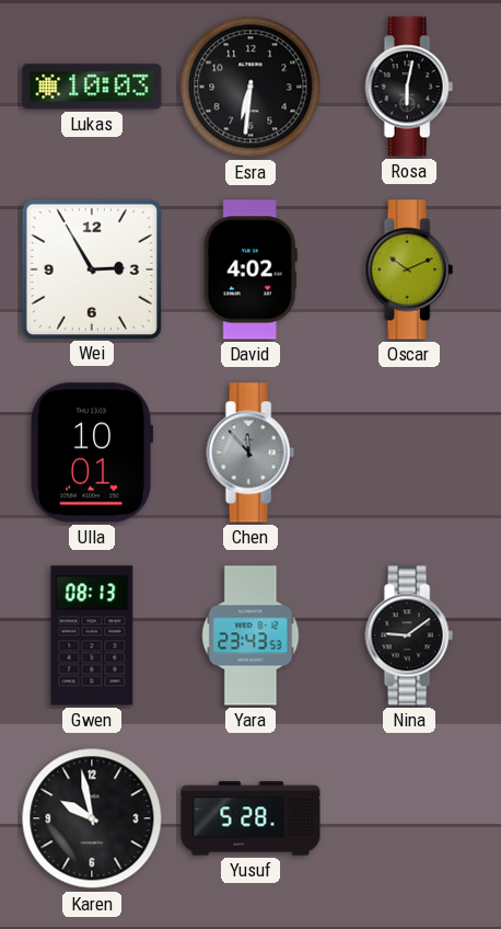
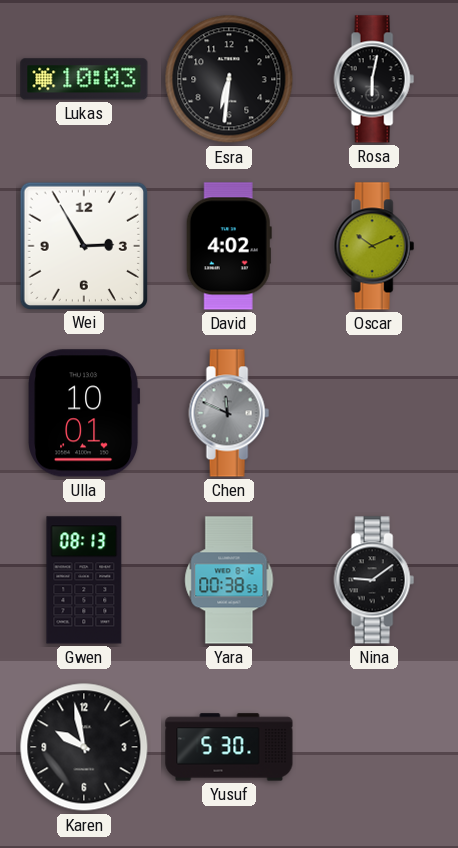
Chen: 11:53 -> 11:49 (229, 413)
Yara: 23:43 -> 00:38 (229, 580)
Yusuf: 5:28 -> 5:30 (229, 747)
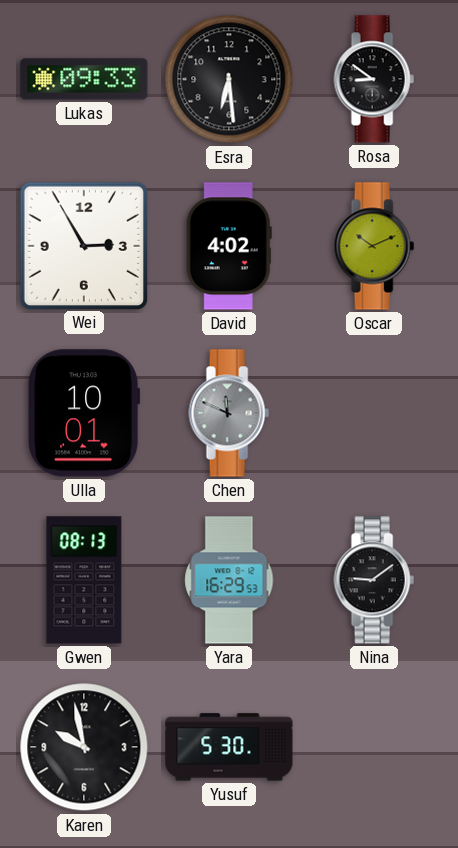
Lukas: 10:03 -> 09:33 (84, 79)
Esra: 6:31 -> 6:29 (229, 79)
Rosa: 6:02 -> 8:51 (374, 79)
Yara: 00:38 -> 16:29 (229, 580)
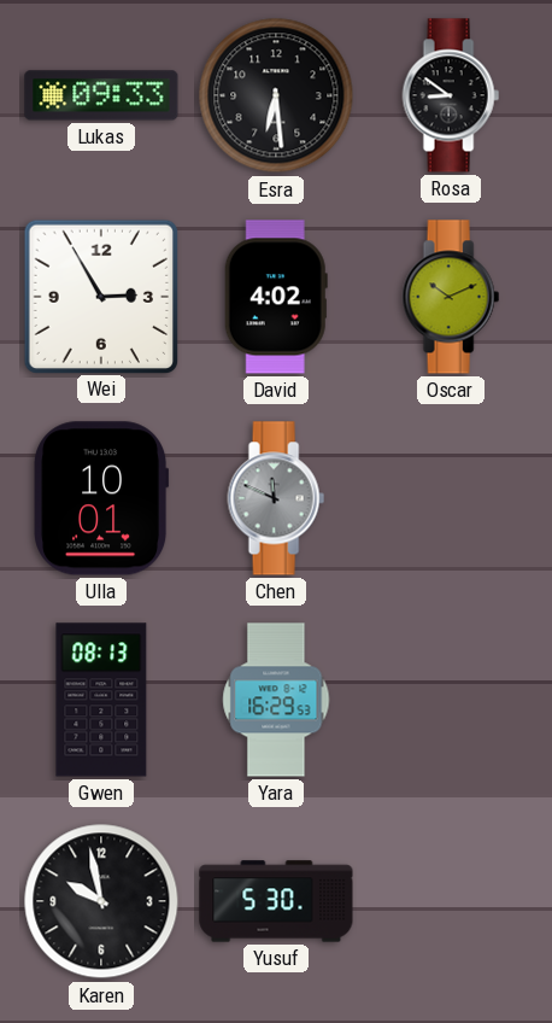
Nina: 9:09 -> none (374, 580)
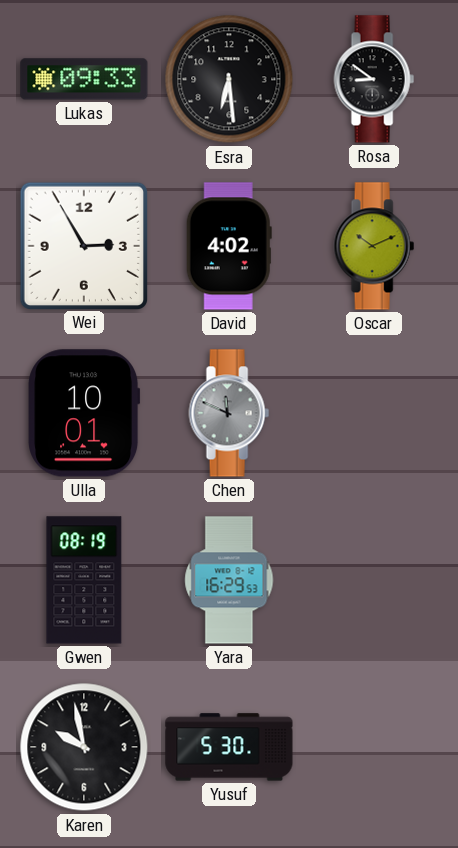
Gwen: 08:13 -> 08:19 (84, 580)
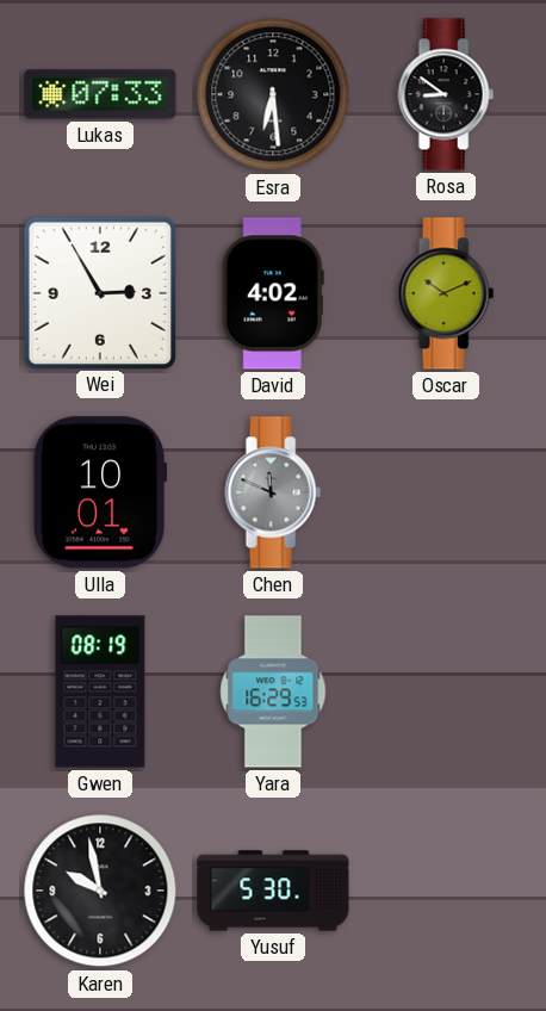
Lukas: 09:33 -> 07:33 (100, 94)
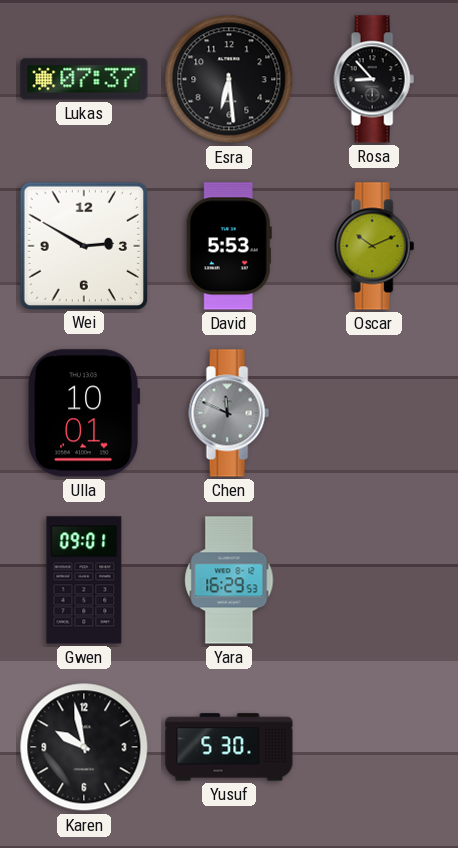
Lukas: 07:33 -> 07:37 (84, 79)
Rosa: 8:51 -> 8:53 (374, 79)
Wei: 2:55 -> 2:50 (83, 245)
David: 4:02 -> 5:53 (229, 246)
Gwen: 08:19 -> 09:01 (84, 580)
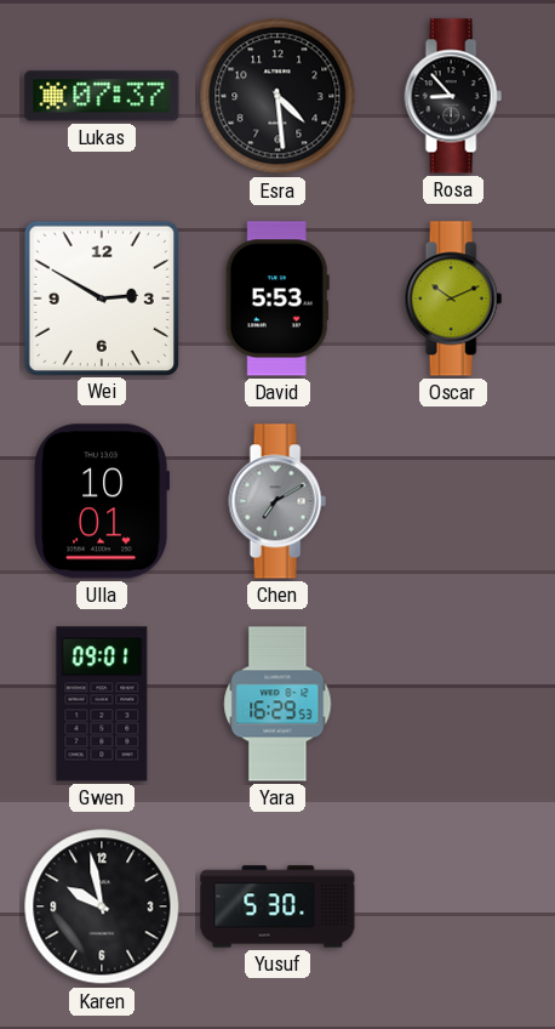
Esra: 6:29 -> 4:29 (277, 96)
Chen: 11:49 -> 7:10 (277, 501)
